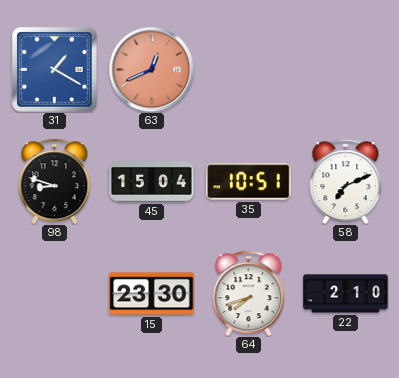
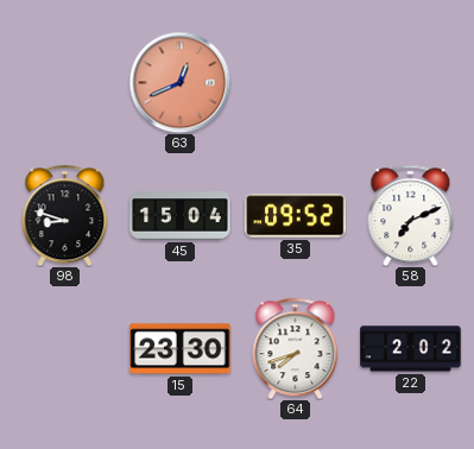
31: 1:20 -> none (55, 70)
35: 10:51 -> 09:52 (296, 216)
22: 2:10 -> 2:02 (411, 349)
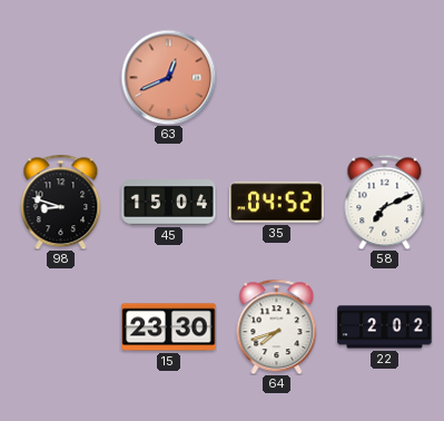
35: 09:52 -> 04:52 (277, 203)
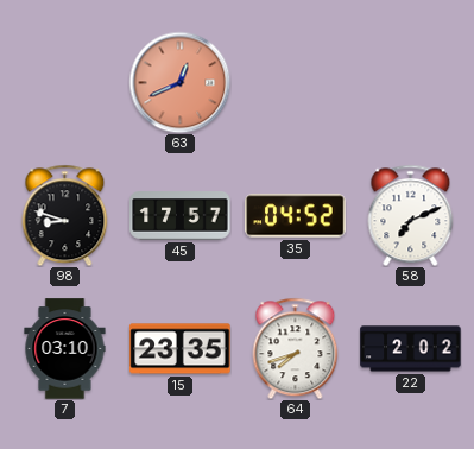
45: 15:04 -> 17:57 (181, 216)
7: none -> 03:10 (65, 349)
15: 23:30 -> 23:35 (181, 349)
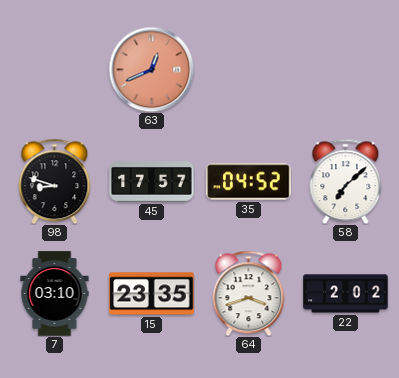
58: 7:11 -> 7:08 (346, 181)
64: 7:42 -> 3:42 (249, 293)
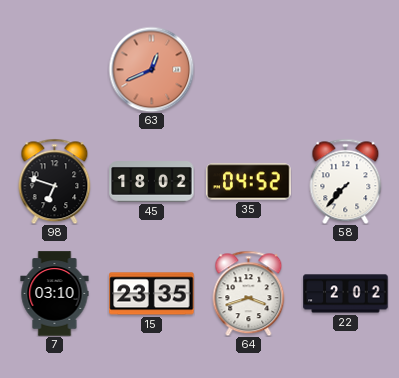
98: 8:48 -> 6:48 (55, 181)
45: 17:57 -> 18:02 (152, 182)
58: 7:08 -> 7:37 (346, 181)
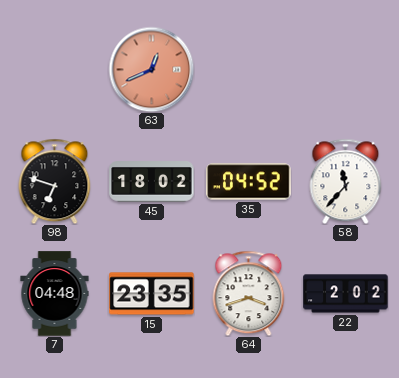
58: 7:37 -> 11:37 (346, 181)
7: 03:10 -> 04:48 (55, 294)
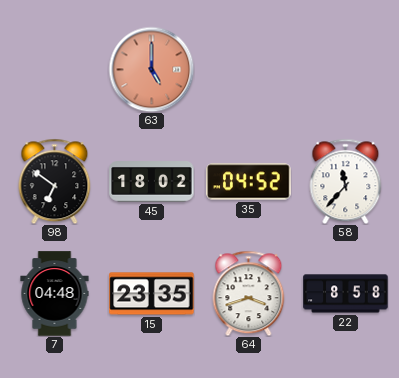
63: 12:41 -> 5:00 (151, 69)
98: 6:48 -> 6:51 (55, 181)
22: 2:02 -> 8:58 (346, 294)
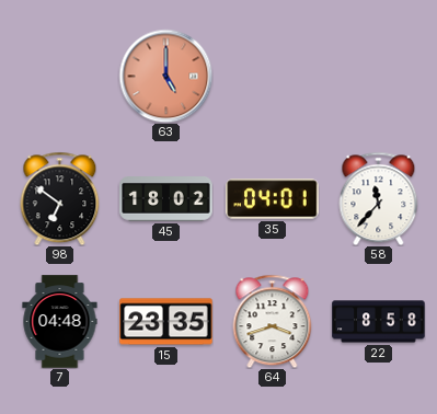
35: 04:52 -> 04:01 (273, 199)
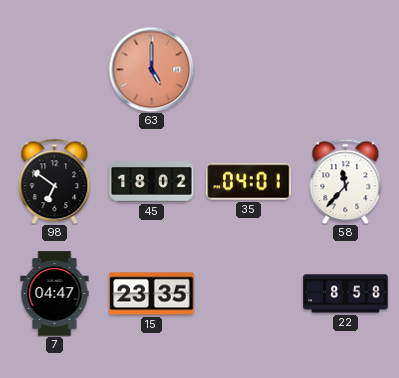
7: 04:48 -> 04:47 (55, 294)
64: 3:42 -> none (273, 321)
